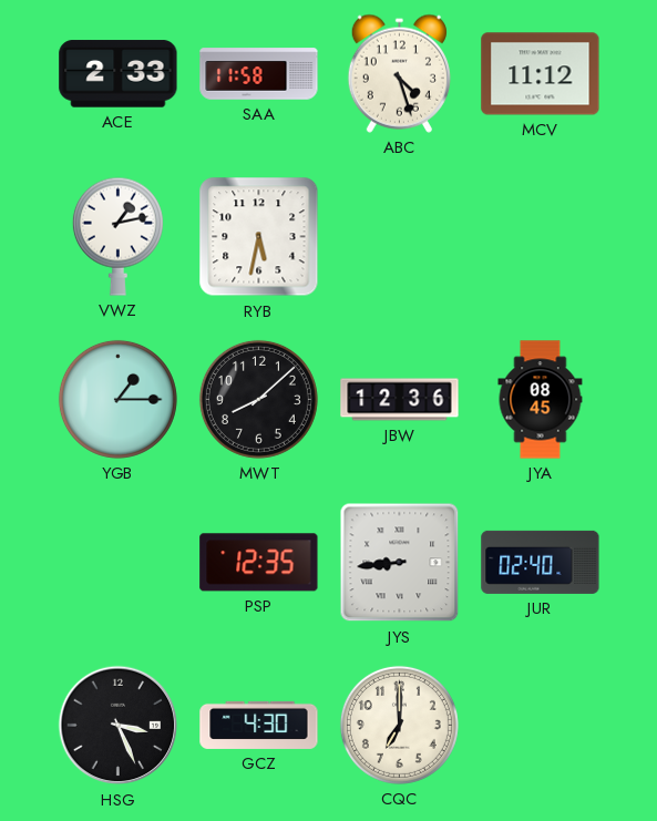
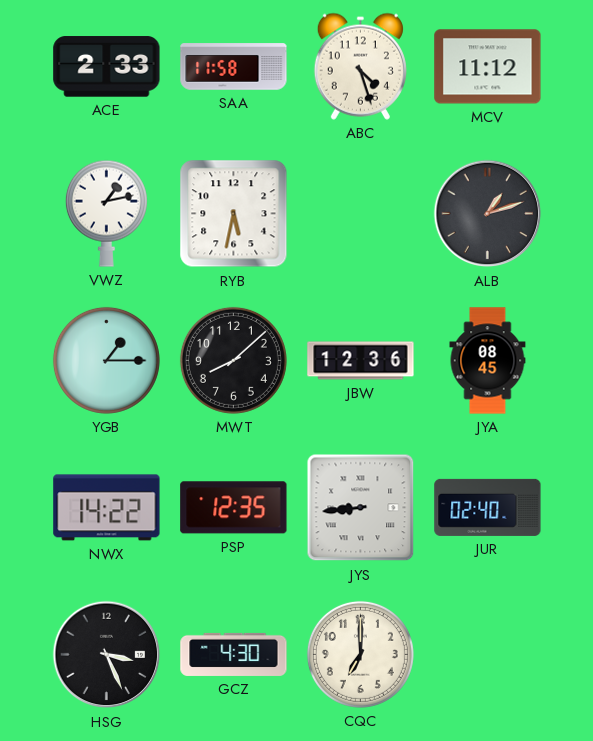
ALB: none -> 1:12 (488, 214)
NWX: none -> 14:22 (107, 508)
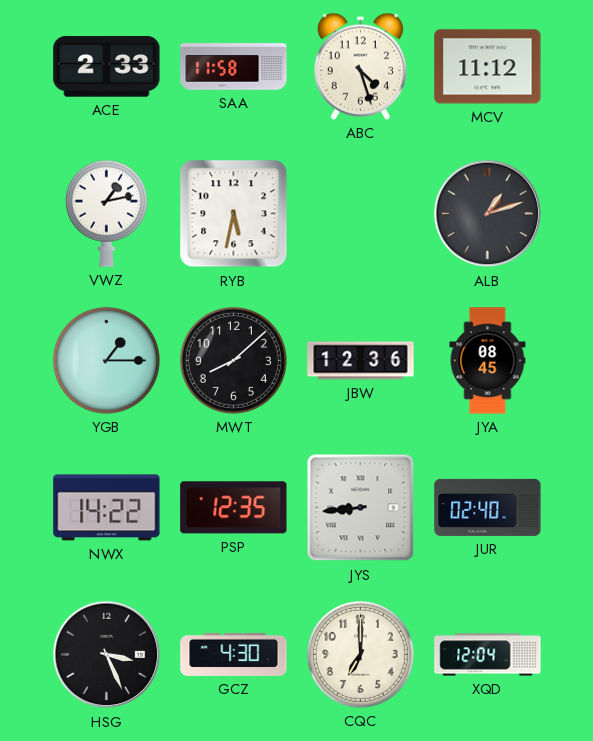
XQD: none -> 12:04 (488, 655)
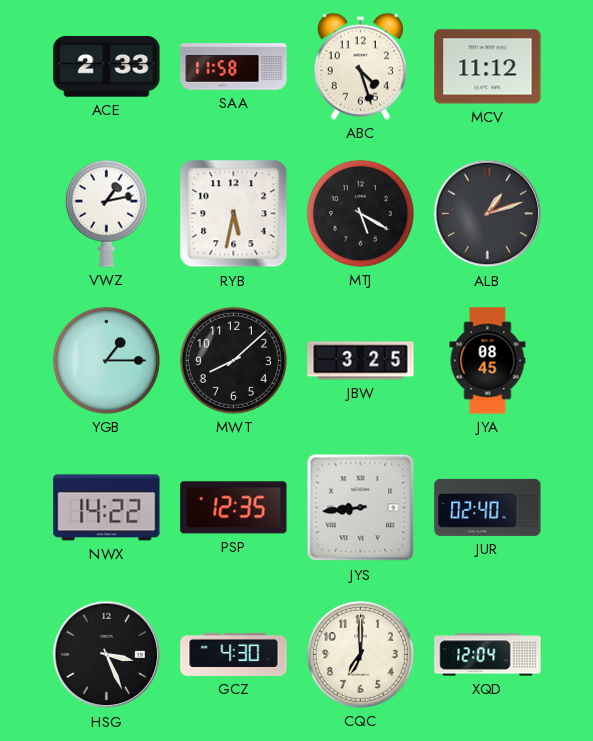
MTJ: none -> 5:20 (360, 213)
JBW: 12:36 -> 3:25 (361, 361)
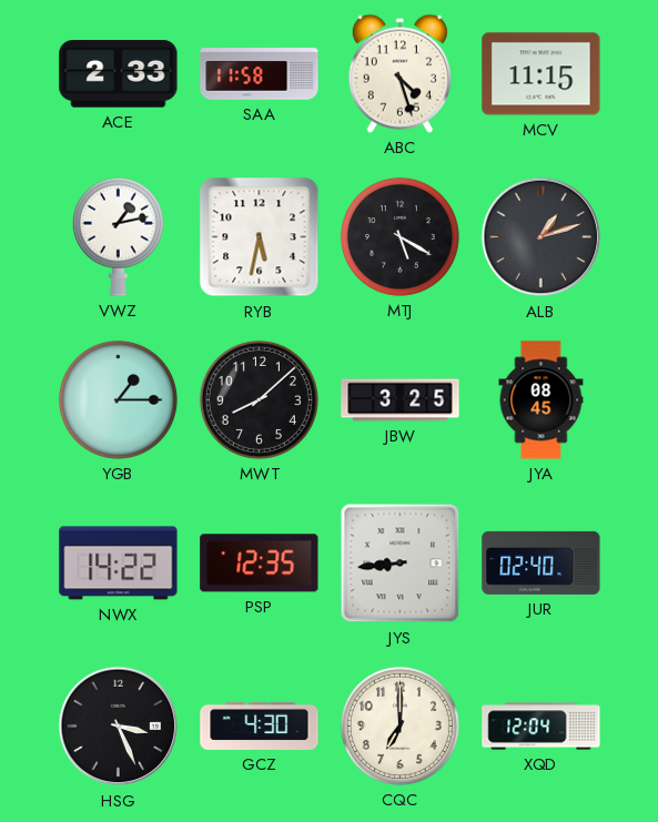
MCV: 11:12 -> 11:15 (541, 74)
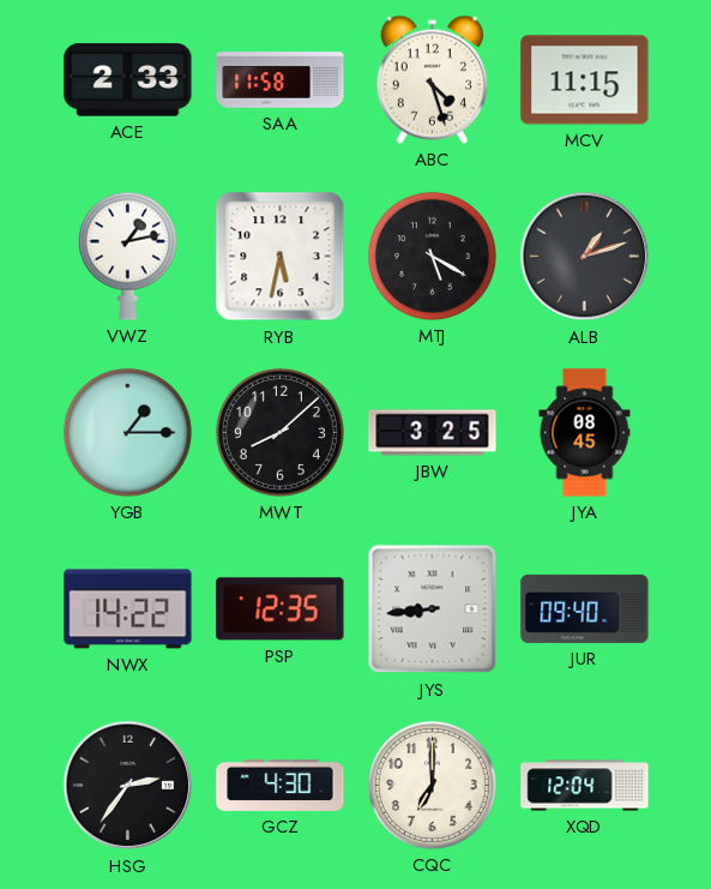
JUR: 02:40 -> 09:40 (585, 608)
HSG: 3:26 -> 2:36 (128, 786)
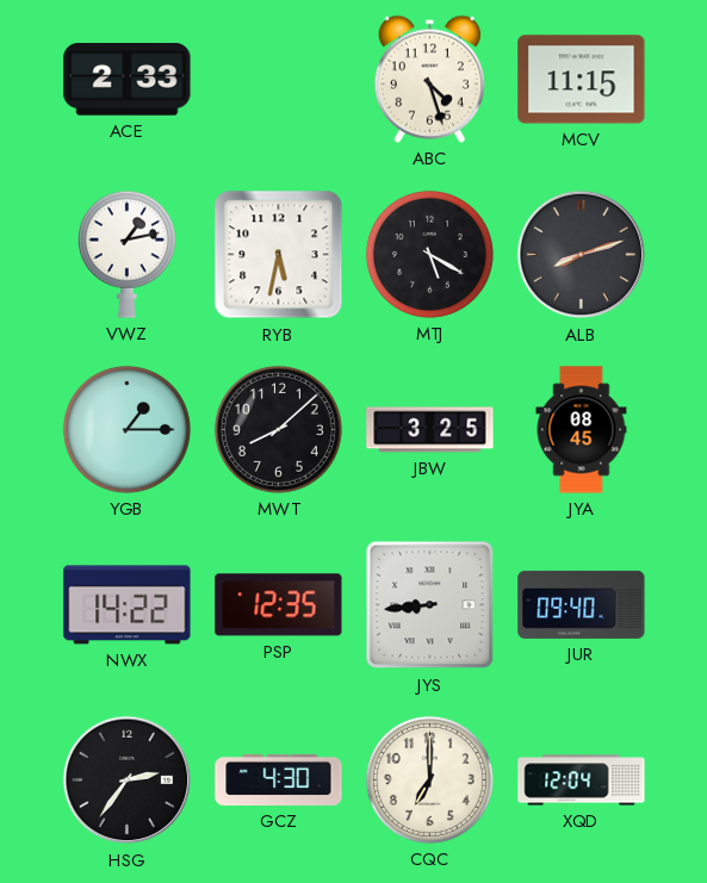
SAA: 11:58 -> none (281, 80)
ALB: 1:12 -> 8:12 (582, 255)
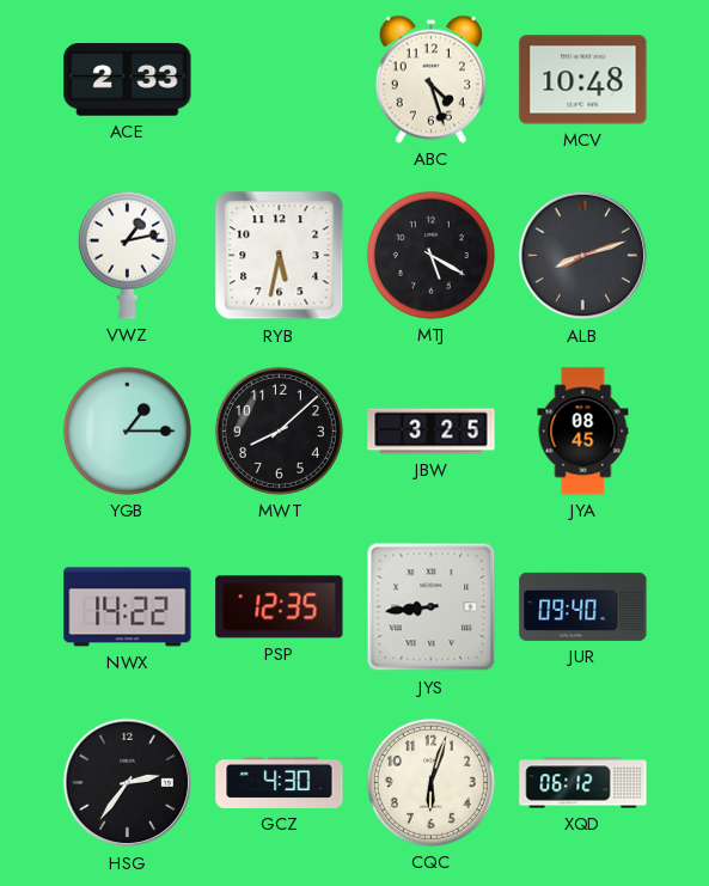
MCV: 11:15 -> 10:48 (583, 80)
CQC: 7:00 -> 6:03 (430, 782)
XQD: 12:04 -> 06:12 (583, 783)
